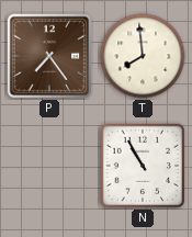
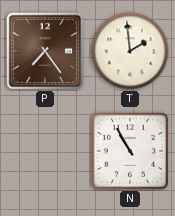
T: 7:59 -> 1:59 (130, 51)
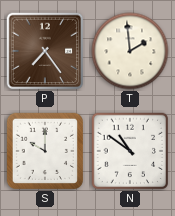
S: none -> 10:00 (45, 151)
N: 10:55 -> 10:51 (129, 150)
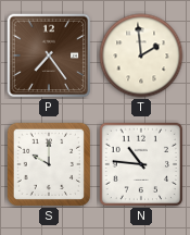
N: 10:51 -> 10:46 (140, 163)
